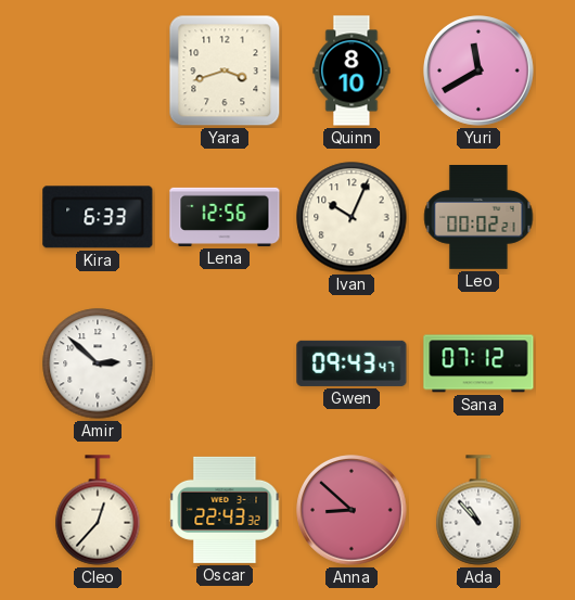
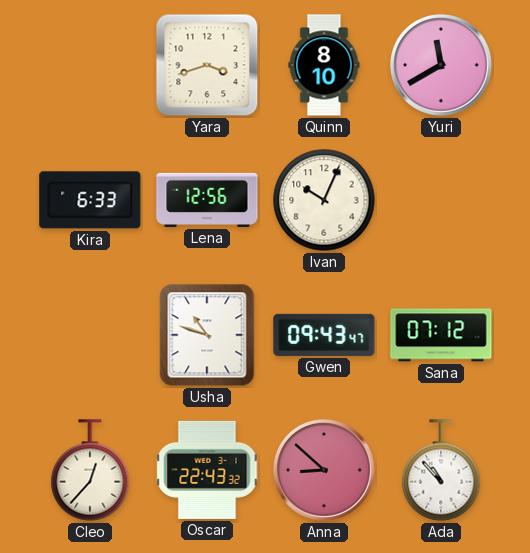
Leo: 00:02 -> none (478, 218)
Amir: 2:52 -> none (98, 363)
Usha: none -> 10:48 (207, 335)
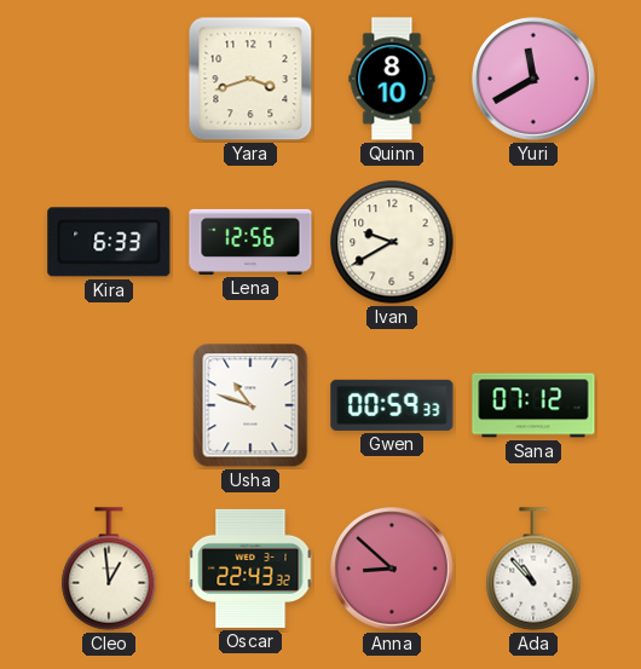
Ivan: 10:04 -> 9:40 (392, 242)
Gwen: 09:43 -> 00:59 (392, 405)
Cleo: 12:37 -> 12:59 (109, 569)
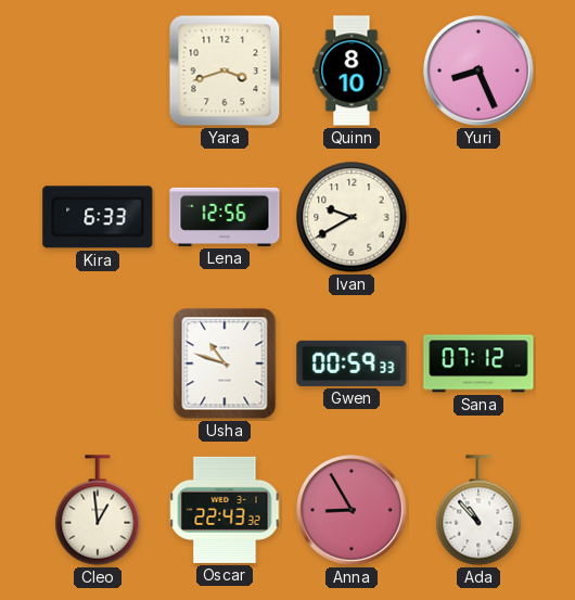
Yuri: 11:40 -> 8:26 (480, 72)
Anna: 8:52 -> 8:55 (353, 511)
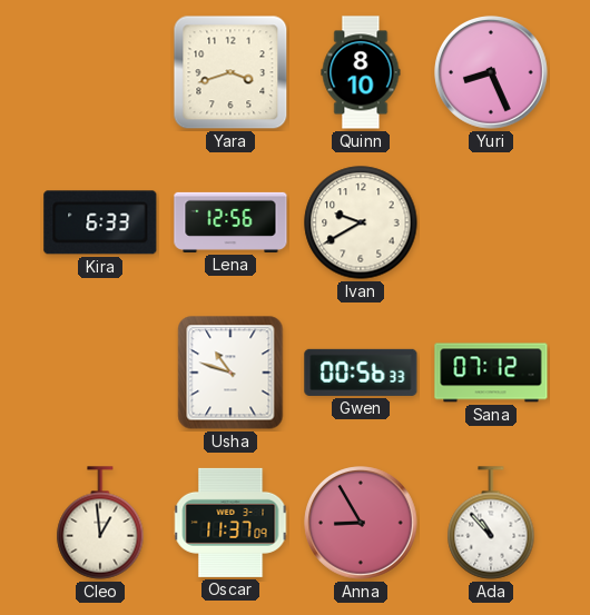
Gwen: 00:59 -> 00:56 (361, 373)
Oscar: 22:43 -> 11:37 (230, 523)
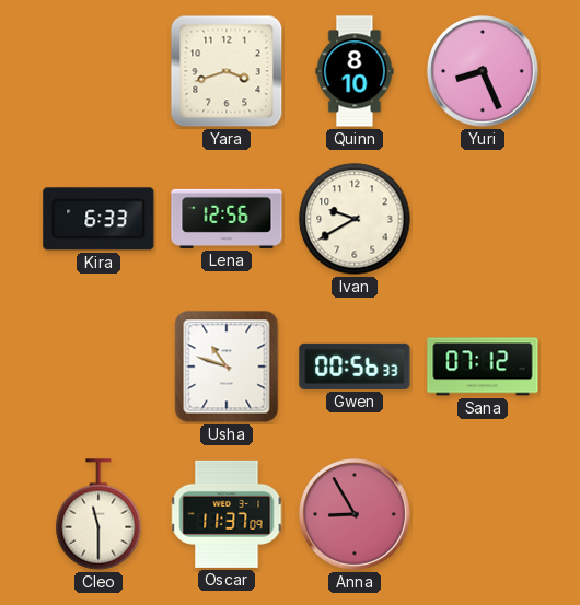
Cleo: 12:59 -> 11:30 (98, 514)
Ada: 10:53 -> none (491, 523)
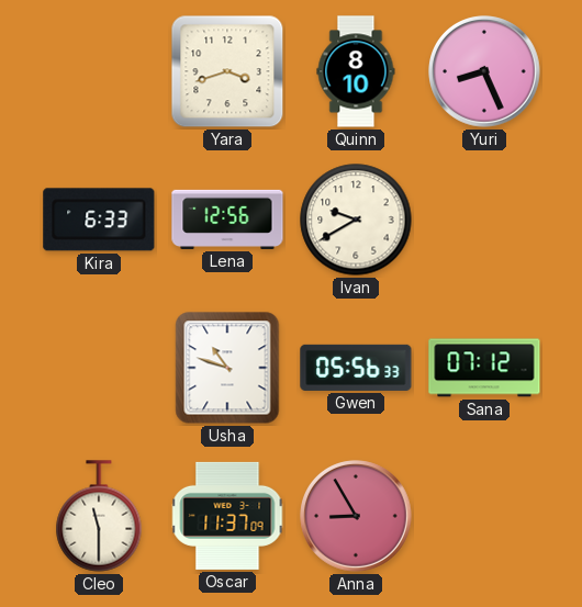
Gwen: 00:56 -> 05:56 (356, 368)
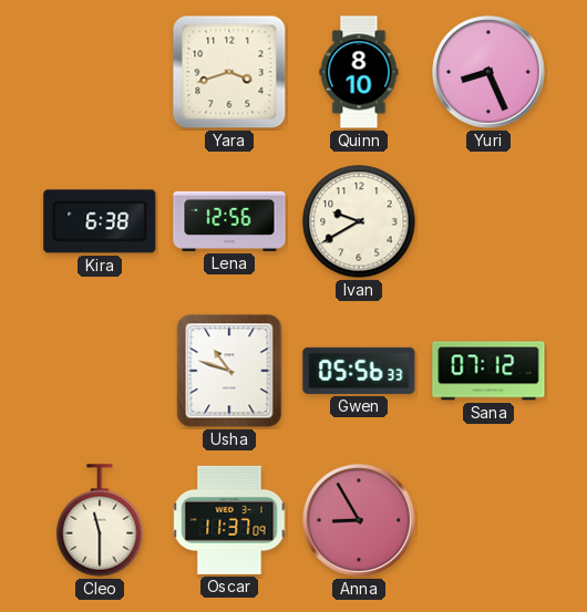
Kira: 6:33 -> 6:38 (100, 221)
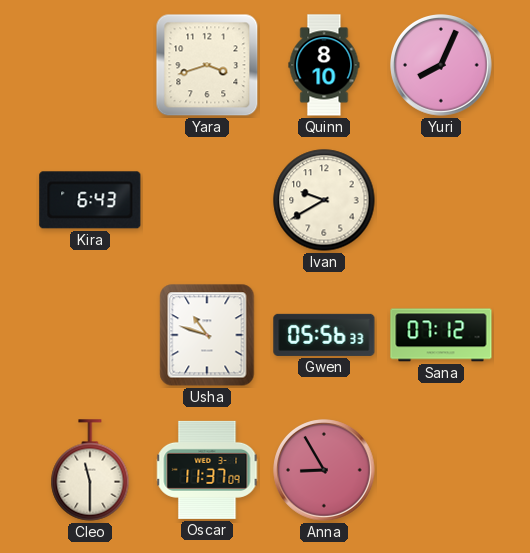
Yuri: 8:26 -> 8:04 (442, 66)
Kira: 6:38 -> 6:43 (90, 200)
Lena: 12:56 -> none (229, 221)
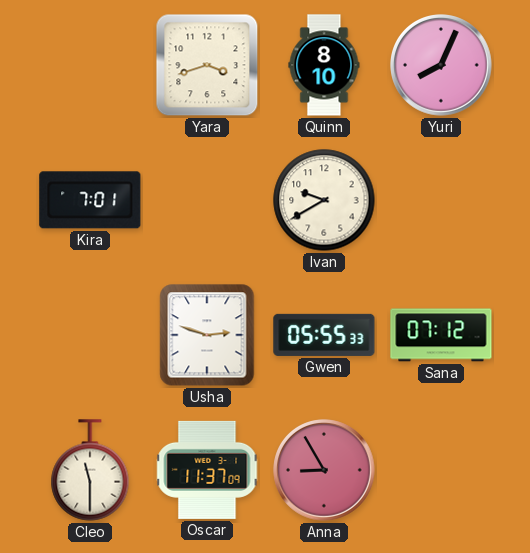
Kira: 6:43 -> 7:01 (90, 200)
Usha: 10:48 -> 2:48 (207, 335)
Gwen: 05:56 -> 05:55 (324, 335)
